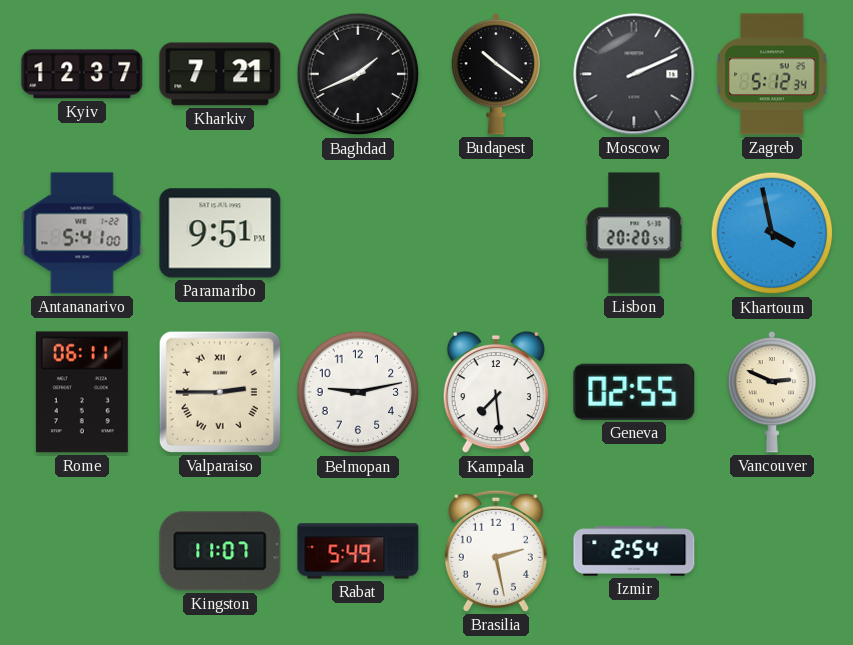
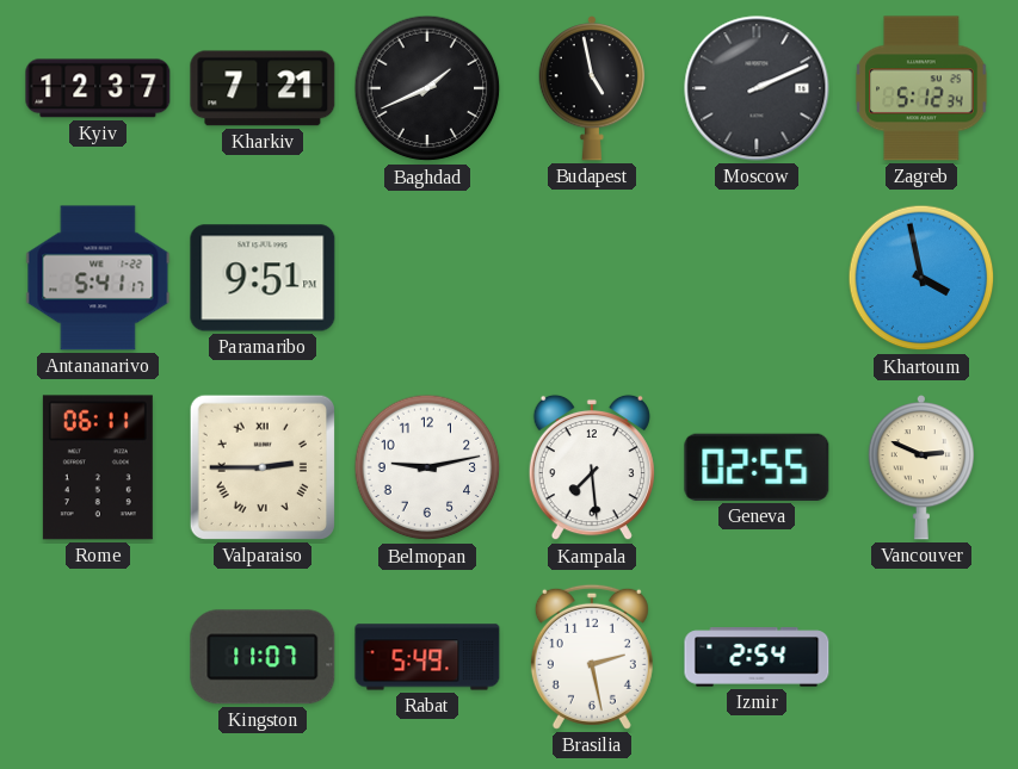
Budapest: 10:21 -> 4:58 (591, 89)
Antananarivo: 5:41:00 -> 5:41:17 (98, 278)
Lisbon: 20:20 -> none (634, 233)
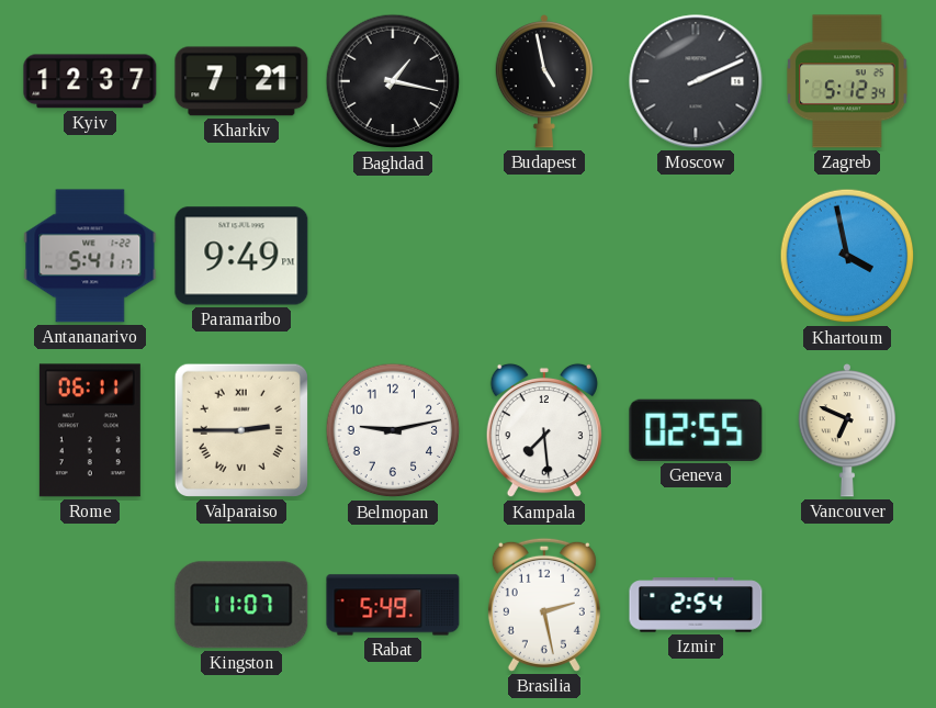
Baghdad: 1:41 -> 1:17 (393, 81)
Paramaribo: 9:51 -> 9:49 (241, 256)
Vancouver: 2:49 -> 6:49 (846, 431)
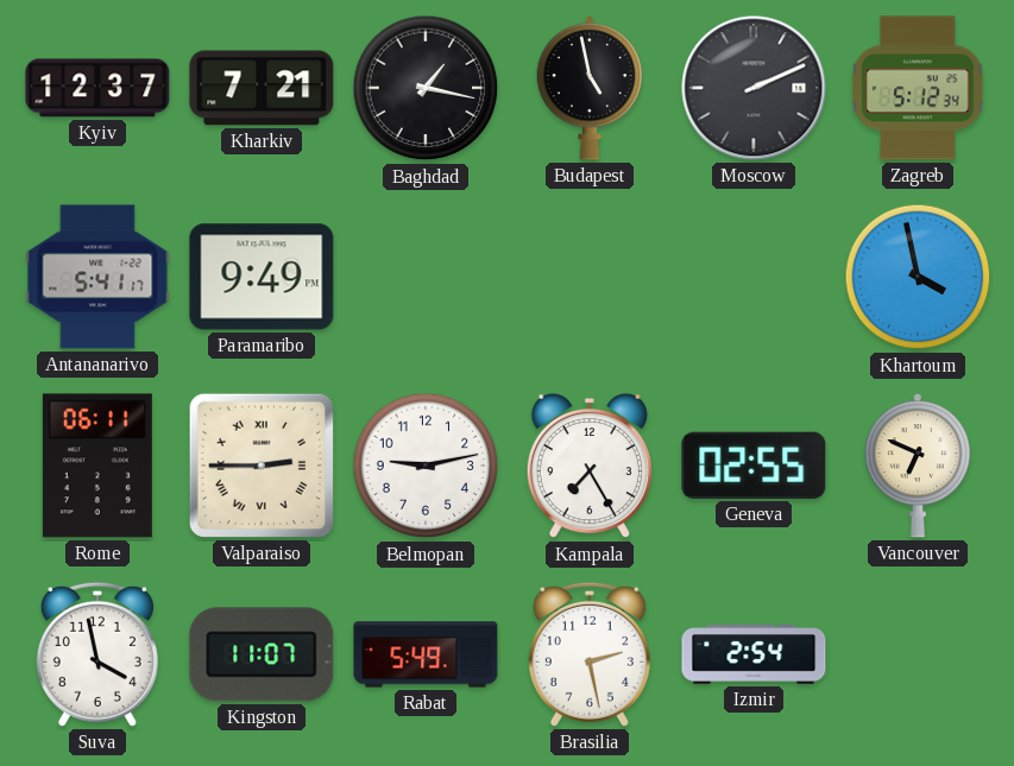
Kampala: 7:29 -> 7:25 (590, 466)
Suva: none -> 3:58 (97, 654)
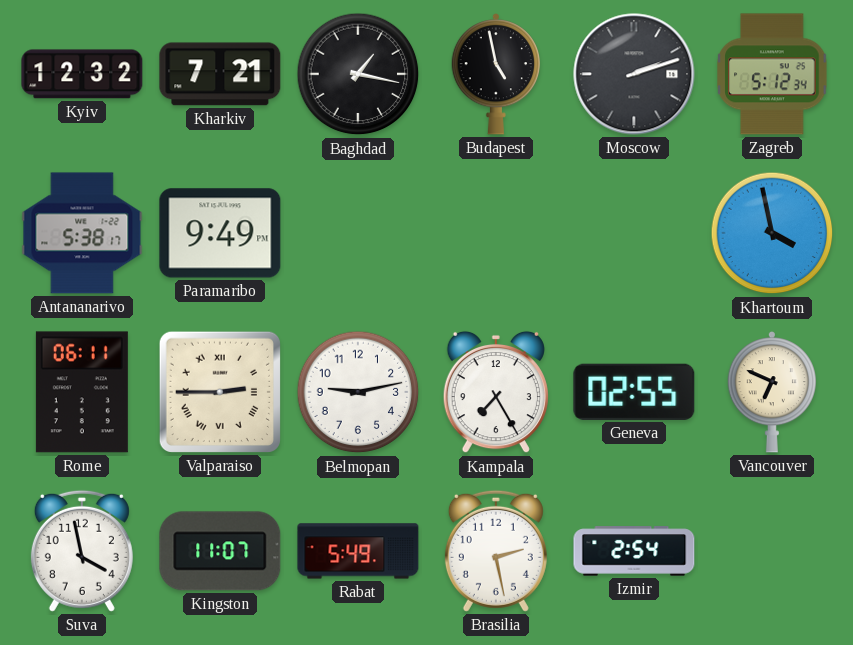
Kyiv: 12:37 -> 12:32 (82, 74)
Moscow: 2:11 -> 2:12 (634, 74)
Antananarivo: 5:41 -> 5:38 (82, 233)
